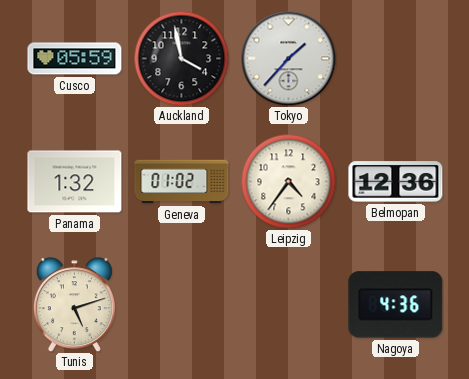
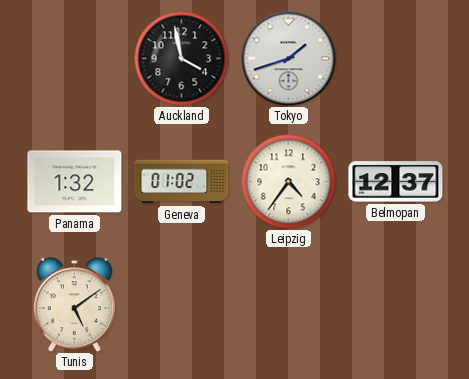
Cusco: 05:59 -> none (75, 59)
Tokyo: 1:37 -> 1:42 (288, 58)
Belmopan: 12:36 -> 12:37 (396, 182)
Tunis: 5:12 -> 5:09 (74, 305)
Nagoya: 4:36 -> none (396, 305)
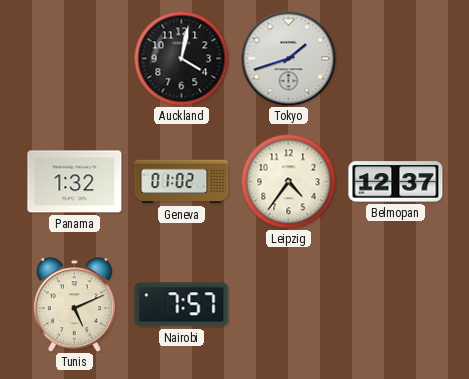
Auckland: 3:58 -> 4:02 (181, 58)
Tunis: 5:09 -> 5:11 (74, 305)
Nairobi: none -> 7:57 (182, 305)
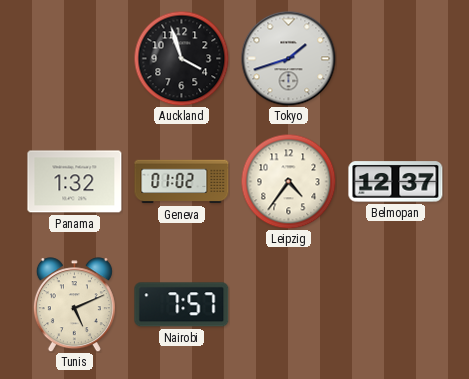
Auckland: 4:02 -> 3:57 (181, 58)
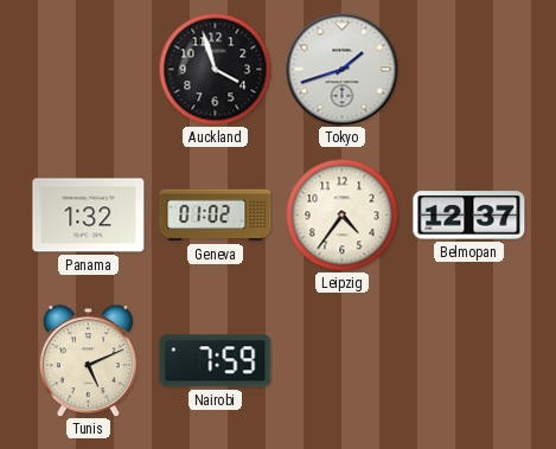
Nairobi: 7:57 -> 7:59 (216, 361)
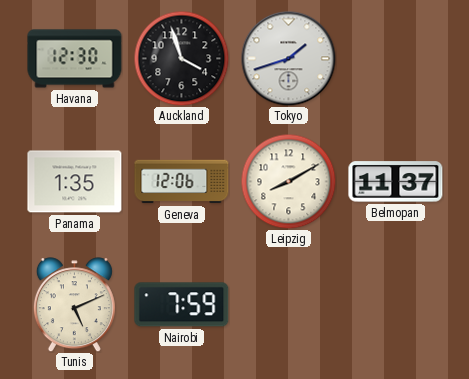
Havana: none -> 12:30 (75, 59)
Panama: 1:32 -> 1:35 (75, 182)
Geneva: 01:02 -> 12:06 (182, 182)
Leipzig: 4:36 -> 8:10 (288, 181)
Belmopan: 12:37 -> 11:37 (396, 182)
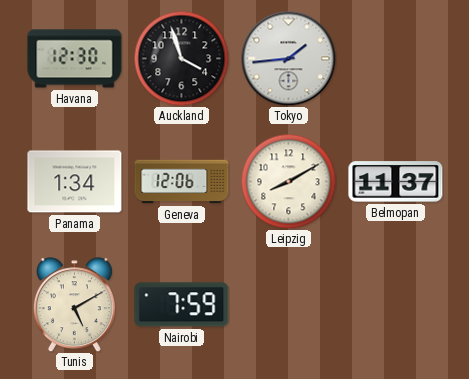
Tokyo: 1:42 -> 1:44 (288, 58)
Panama: 1:35 -> 1:34 (75, 182)
Tunis: 5:11 -> 5:10 (74, 305)
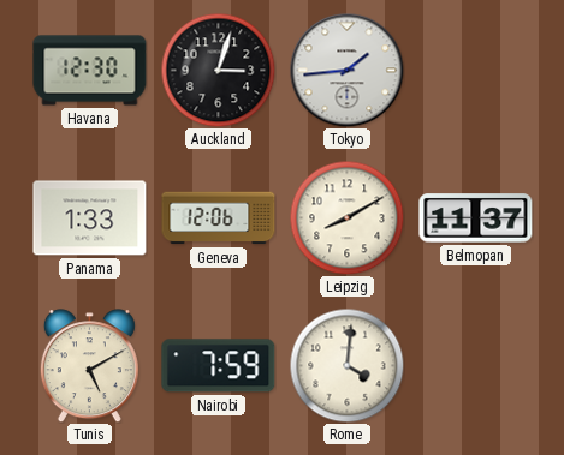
Auckland: 3:57 -> 3:03 (218, 70)
Panama: 1:34 -> 1:33 (90, 218)
Rome: none -> 4:01 (346, 365)
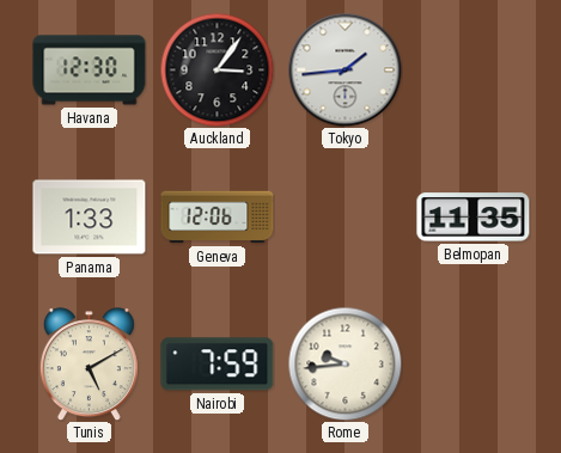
Auckland: 3:03 -> 3:06 (217, 69)
Leipzig: 8:10 -> none (346, 217)
Belmopan: 11:37 -> 11:35 (474, 218)
Rome: 4:01 -> 9:44 (344, 363)
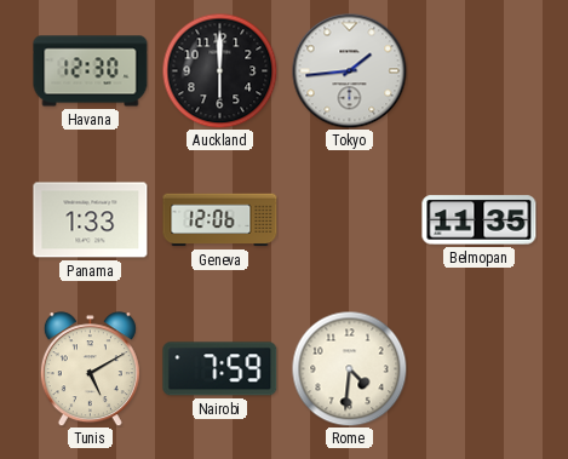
Auckland: 3:06 -> 6:00 (219, 70)
Rome: 9:44 -> 4:31 (349, 368)
